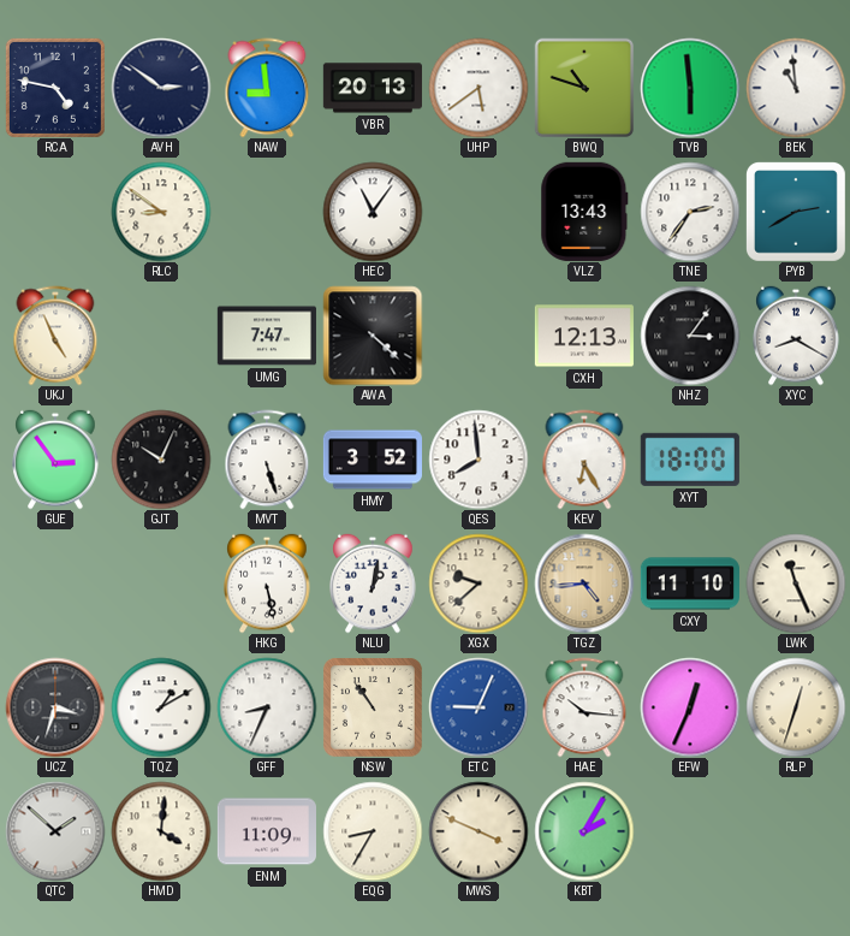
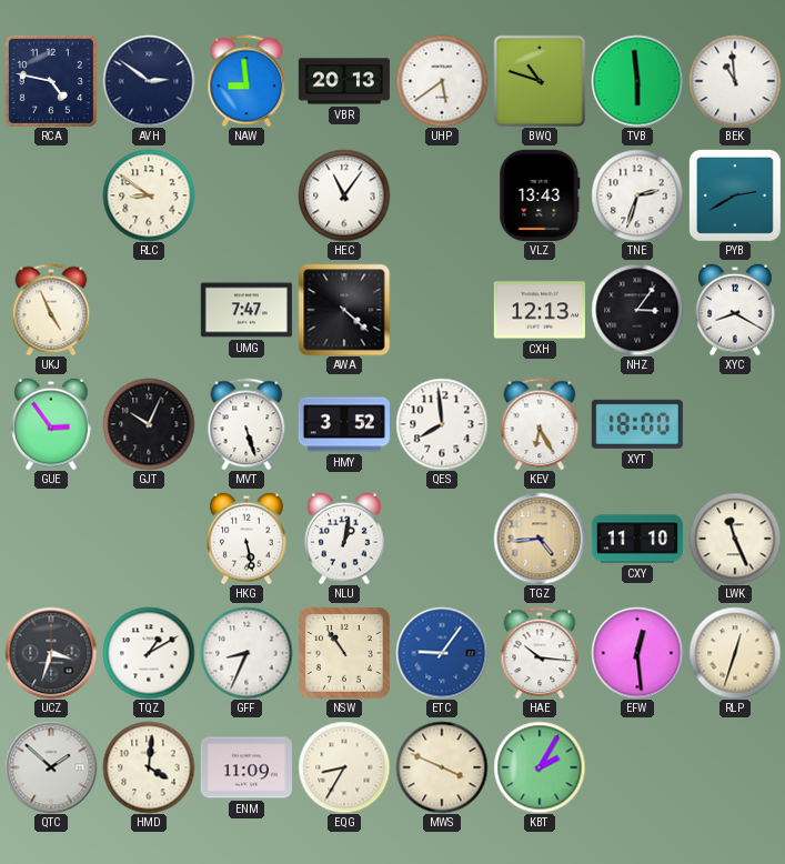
TNE: 2:36 -> 2:33 (637, 195)
XGX: 9:38 -> none (479, 583)
ETC: 9:04 -> 9:06 (442, 653)
EFW: 12:34 -> 12:29 (637, 653)
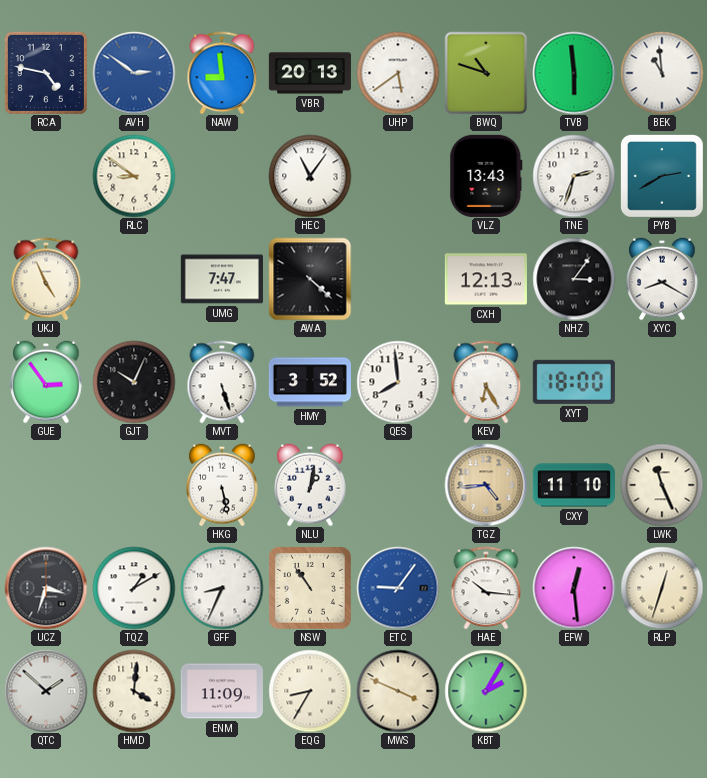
AVH dial: navy -> blue (134, 73)
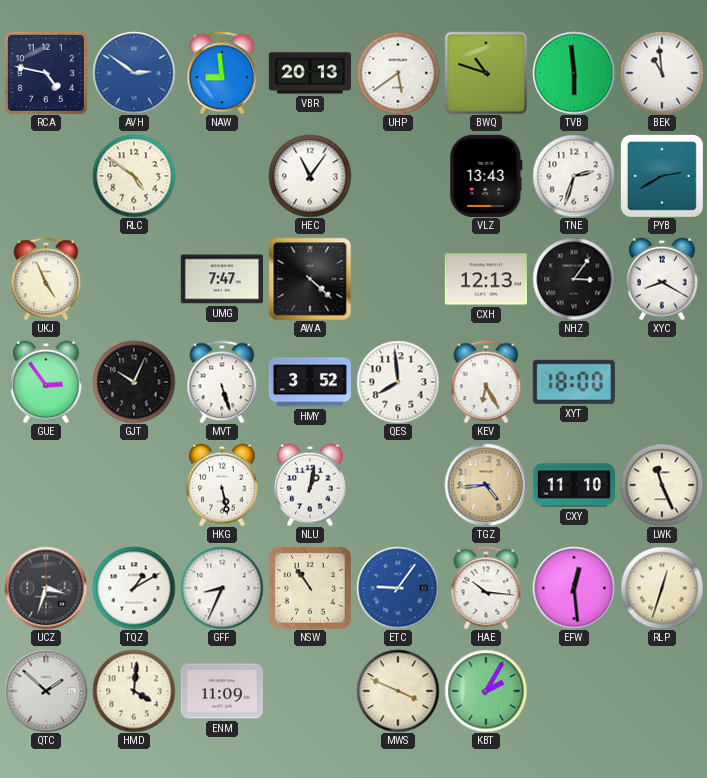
RLC: 8:51 -> 4:51 (134, 176)
EQG: 8:35 -> none (310, 691)
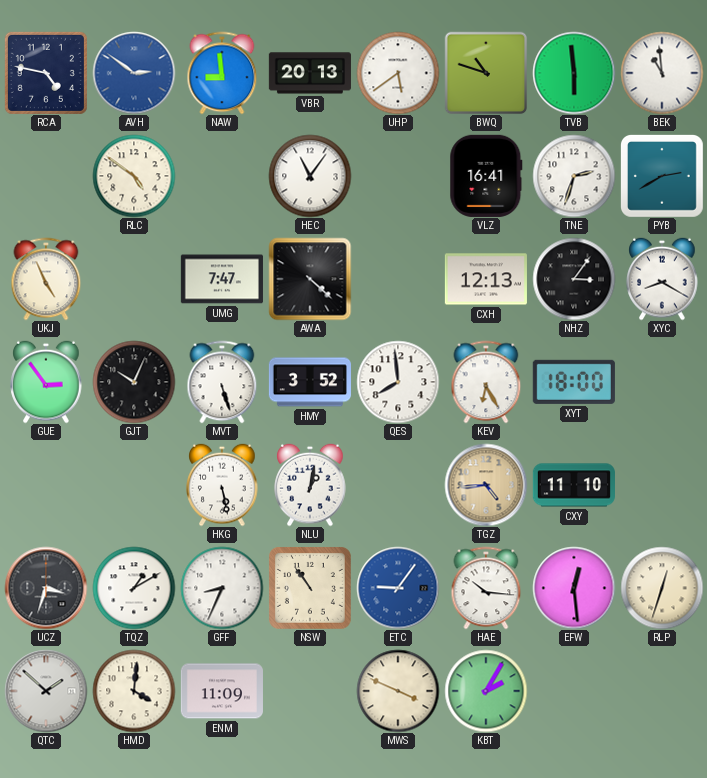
VLZ: 13:43 -> 16:41 (486, 176)
LWK: 11:26 -> none (662, 485)
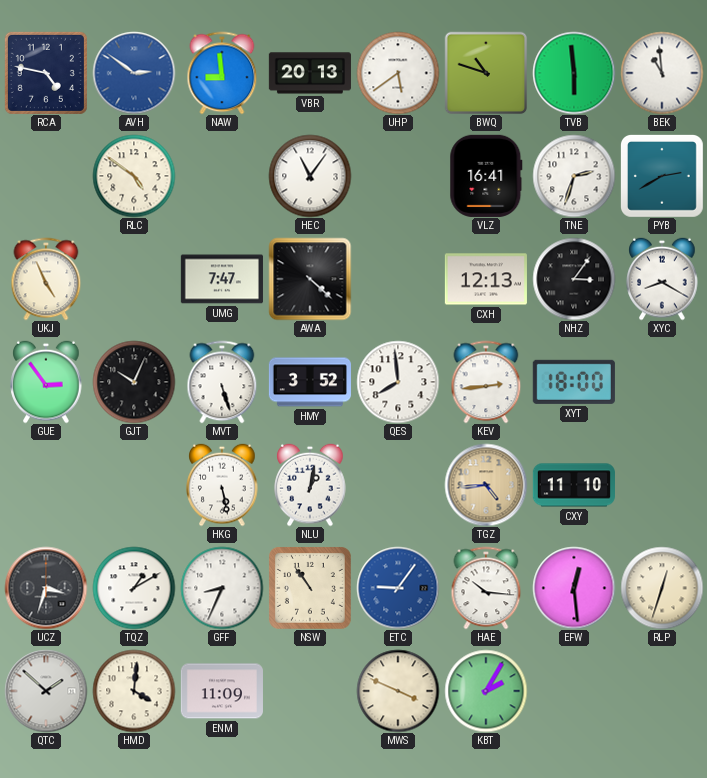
KEV: 6:25 -> 2:44 (486, 382)
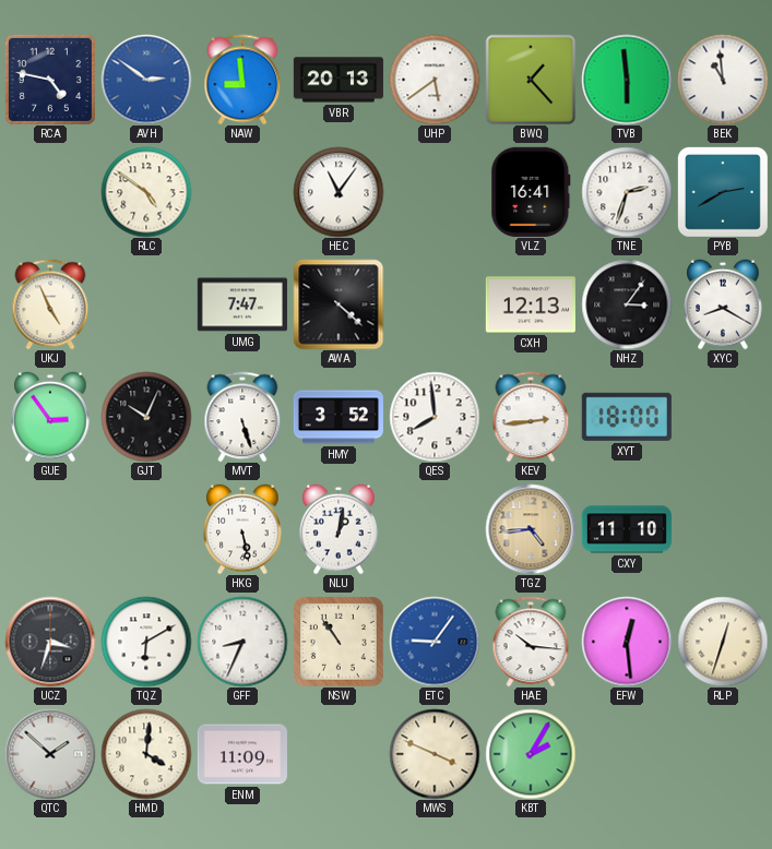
BWQ: 10:48 -> 1:23 (531, 80)
TQZ: 1:10 -> 6:10 (146, 642)
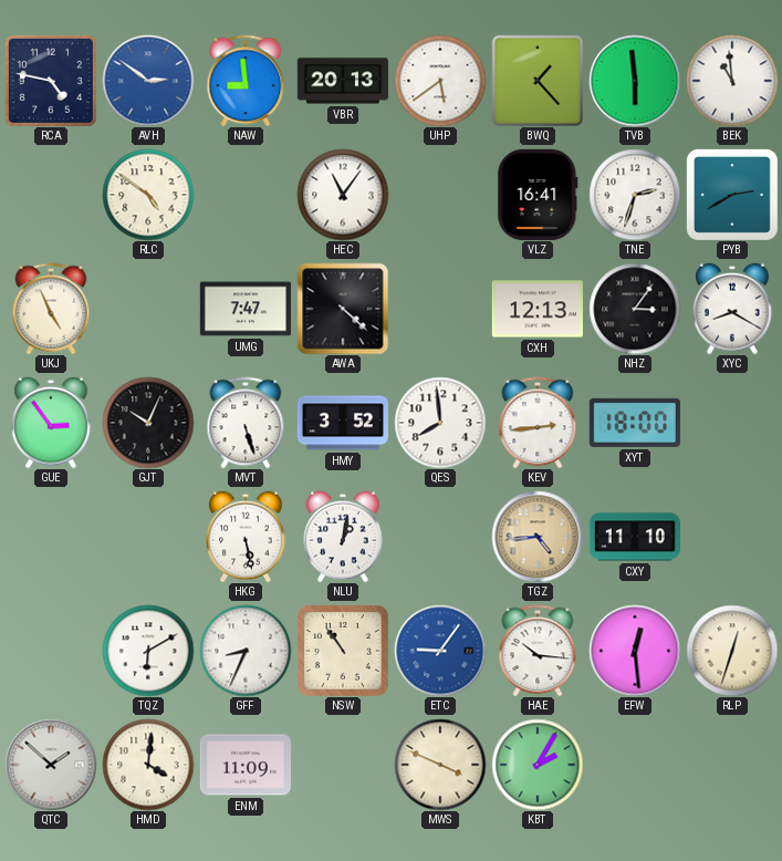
UCZ: 3:33 -> none (50, 642)
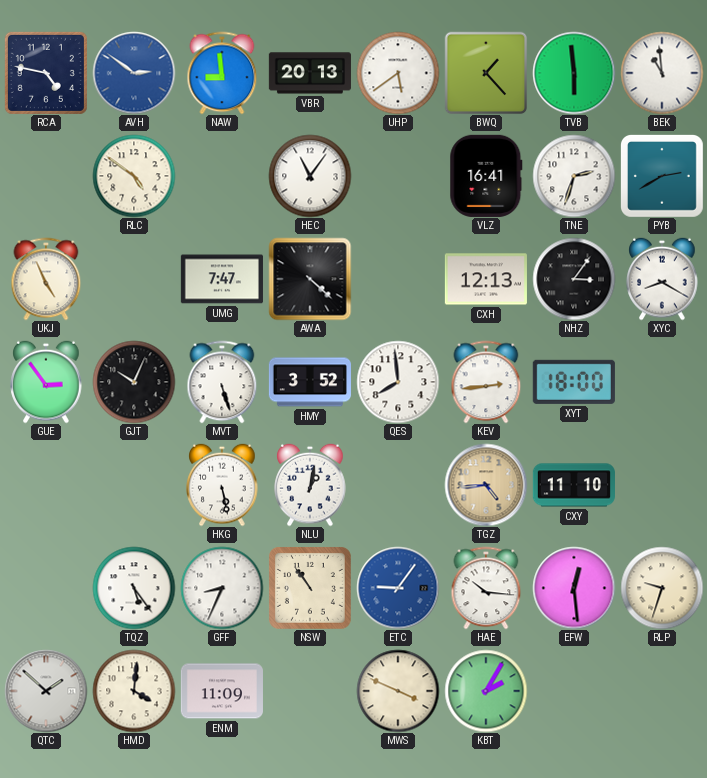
TQZ: 6:10 -> 5:24 (134, 588)
RLP: 12:33 -> 9:33 (662, 588)
